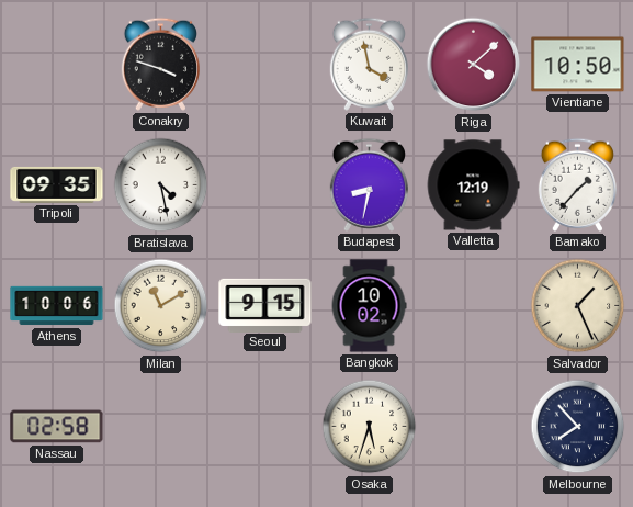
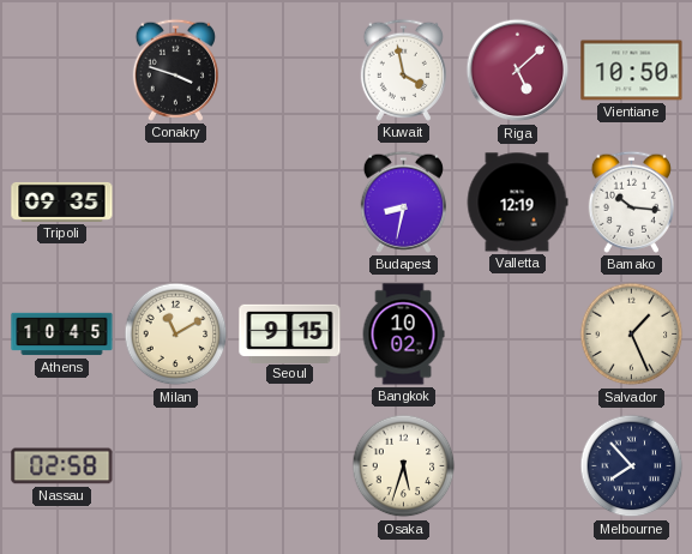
Riga: 4:08 -> 5:08 (518, 71)
Bratislava: 4:28 -> none (161, 185)
Bamako: 1:37 -> 10:16 (631, 201)
Athens: 10:06 -> 10:45 (62, 335)
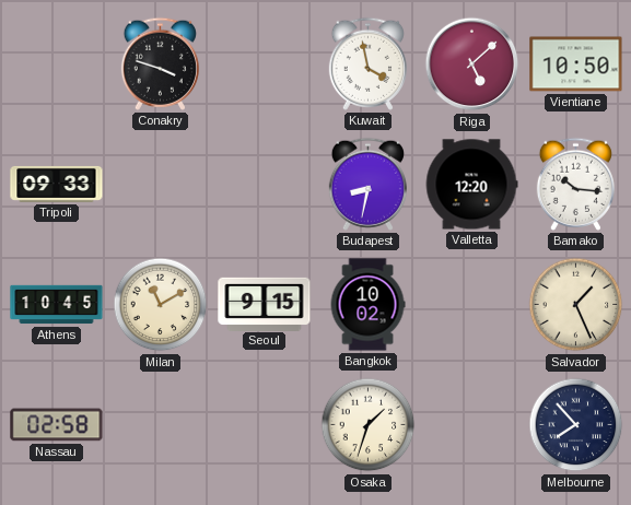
Tripoli: 09:35 -> 09:33 (57, 184)
Valletta: 12:19 -> 12:20 (471, 185)
Osaka: 5:33 -> 1:33 (369, 425)
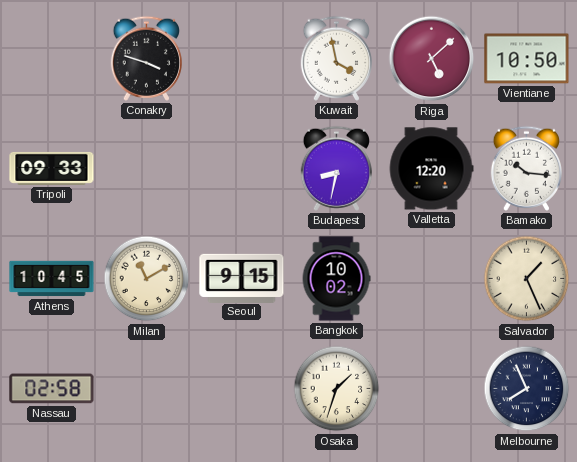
Melbourne: 7:53 -> 7:56 (527, 389)
